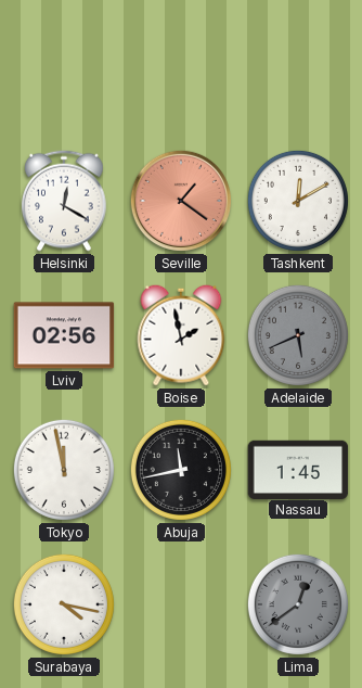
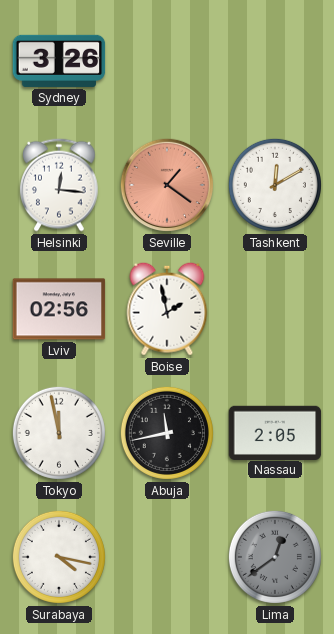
Sydney: none -> 3:26 (59, 61)
Helsinki: 12:20 -> 12:16 (60, 185)
Adelaide: 5:41 -> none (298, 335)
Nassau: 1:45 -> 2:05 (275, 432)
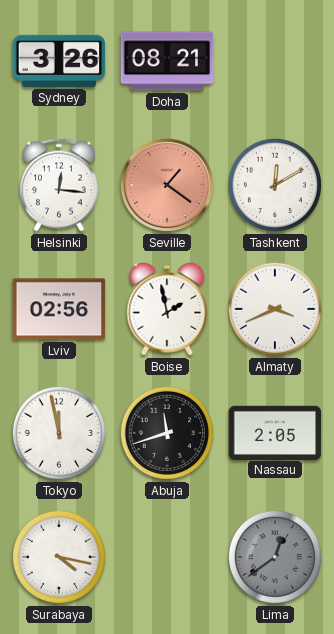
Doha: none -> 08:21 (167, 61)
Almaty: none -> 3:41 (275, 309)
Abuja: 11:43 -> 11:42 (167, 433)
